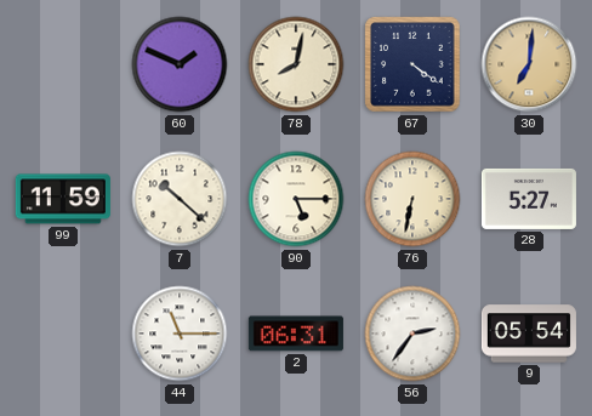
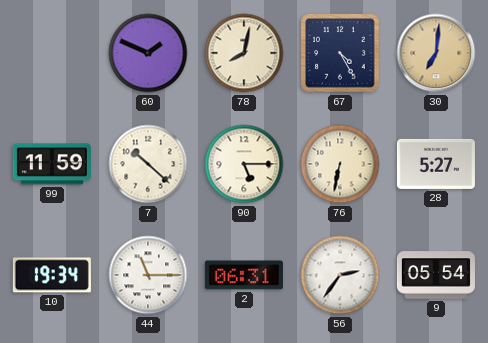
67: 4:21 -> 4:25 (340, 53)
10: none -> 19:34 (52, 275)
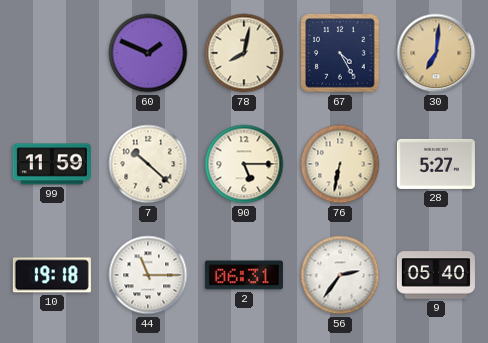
10: 19:34 -> 19:18 (52, 275)
9: 05:54 -> 05:40 (436, 275)
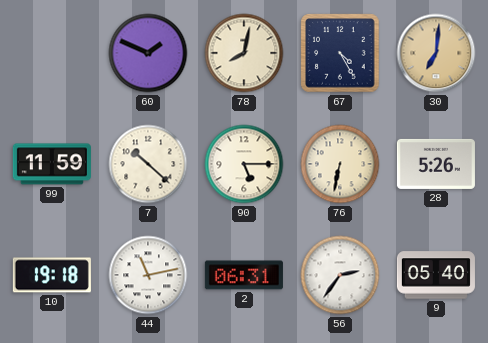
28: 5:27 -> 5:26 (436, 164)
44: 11:15 -> 11:13 (148, 275)
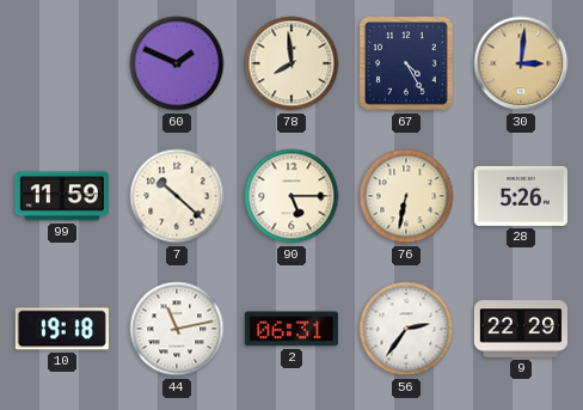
78: 8:02 -> 7:59 (291, 63)
30: 7:01 -> 3:01 (521, 63)
9: 05:40 -> 22:29 (521, 329)
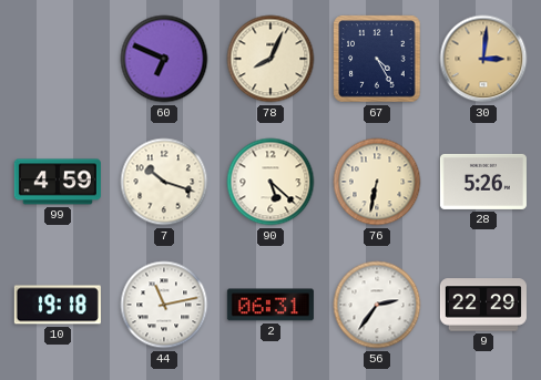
60: 1:49 -> 6:49 (164, 59)
78: 7:59 -> 8:04 (270, 59)
99: 11:59 -> 4:59 (58, 182)
7: 10:22 -> 10:18 (164, 182)
90: 5:15 -> 5:22 (270, 182)
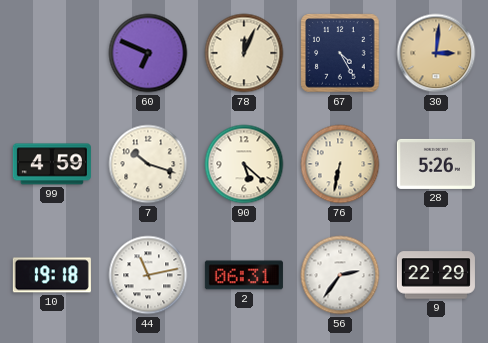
78: 8:04 -> 12:04 (244, 53)
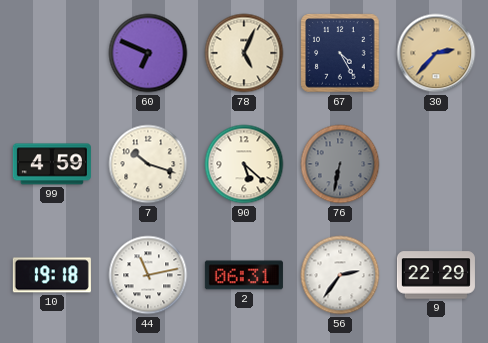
78: 12:04 -> 5:04 (244, 53)
30: 3:01 -> 2:37 (436, 53)
76 dial: cream -> grey (340, 164)
28: 5:26 -> none (436, 164)
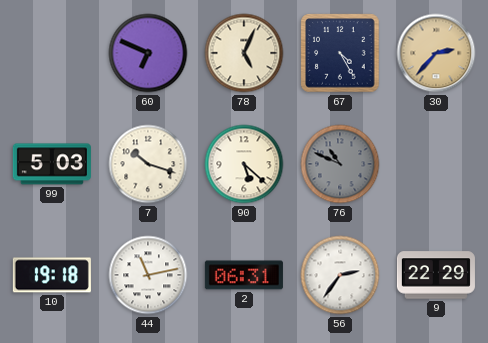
99: 4:59 -> 5:03 (52, 164)
76: 6:32 -> 10:49 (340, 164)
